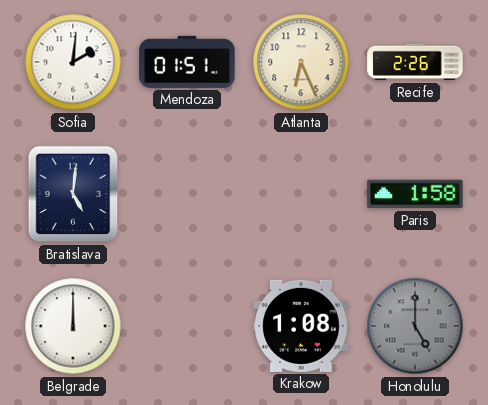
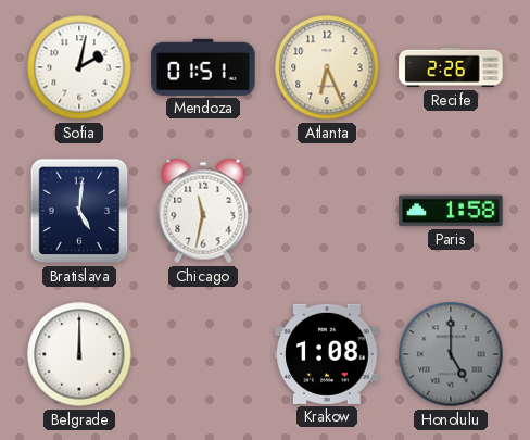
Sofia: 2:01 -> 2:02 (79, 67)
Chicago: none -> 11:32 (203, 211)
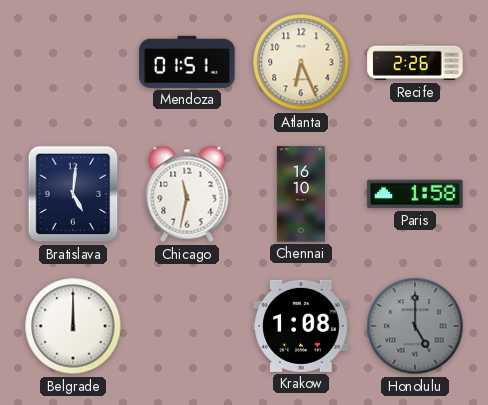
Sofia: 2:02 -> none (79, 67)
Chennai: none -> 16:10 (301, 194)
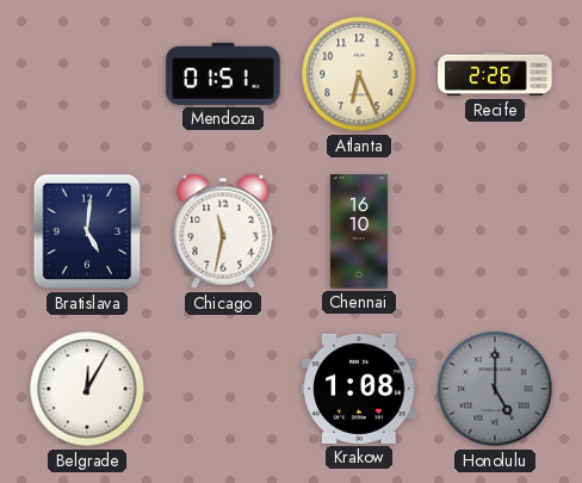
Paris: 1:58 -> none (415, 194)
Belgrade: 12:00 -> 12:05 (87, 389)
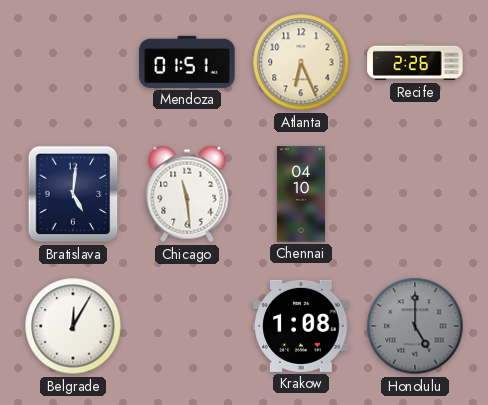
Chicago: 11:32 -> 11:29 (187, 194)
Chennai: 16:10 -> 04:10 (301, 194)
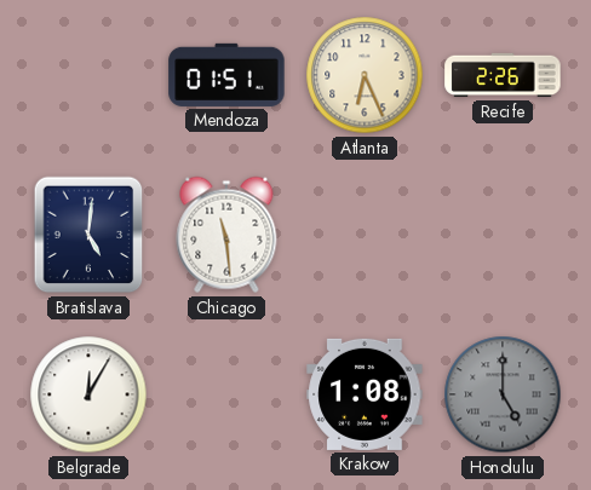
Chennai: 04:10 -> none (301, 194)
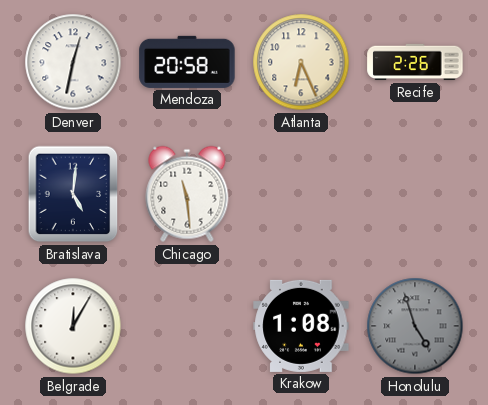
Denver: none -> 12:32 (73, 62)
Mendoza: 01:51 -> 20:58 (187, 62)
Honolulu: 5:00 -> 4:57 (415, 326)
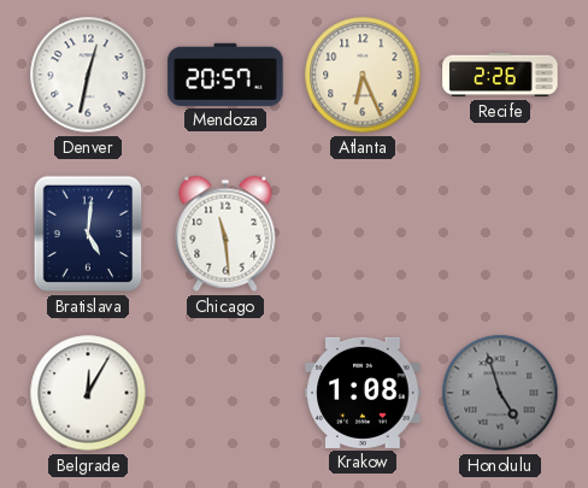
Mendoza: 20:58 -> 20:57 (225, 75)
